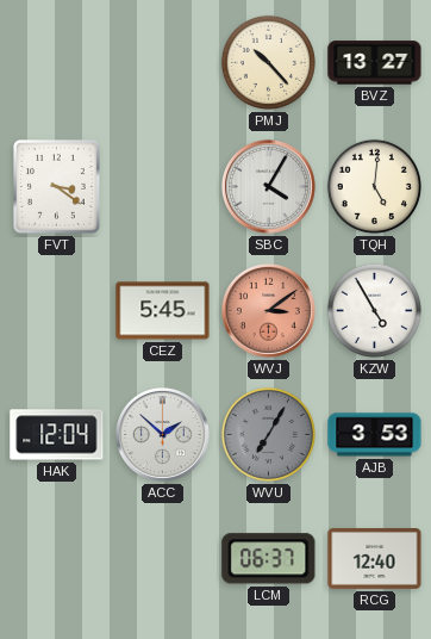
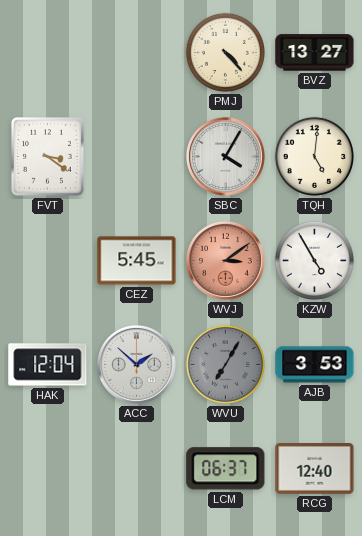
PMJ: 10:23 -> 4:23 (225, 52)
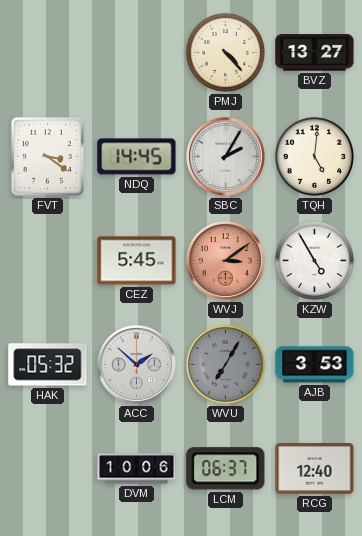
NDQ: none -> 14:45 (137, 157)
SBC: 4:05 -> 2:05 (225, 156)
HAK: 12:04 -> 05:32 (48, 365)
DVM: none -> 10:06 (137, 469)
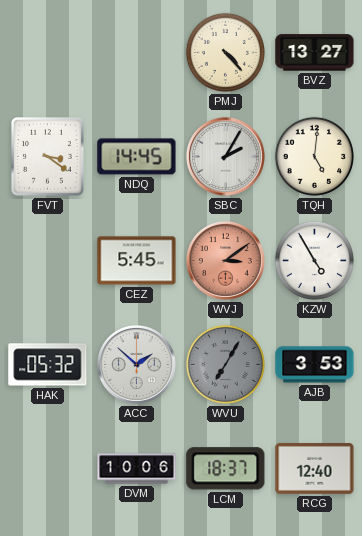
LCM: 06:37 -> 18:37 (226, 469)
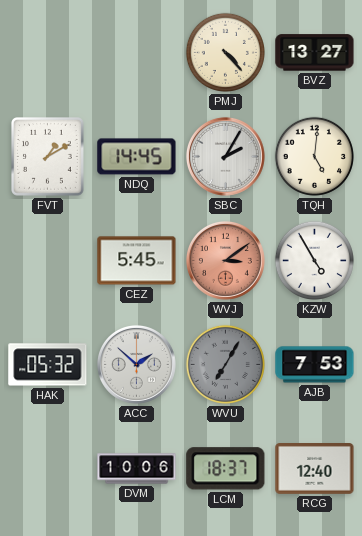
FVT: 3:21 -> 1:10 (48, 157)
AJB: 3:53 -> 7:53 (315, 365)
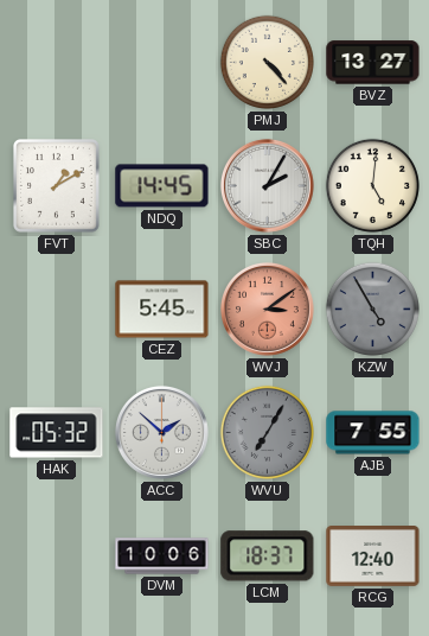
KZW dial: white -> grey (372, 309)
AJB: 7:53 -> 7:55 (373, 433)
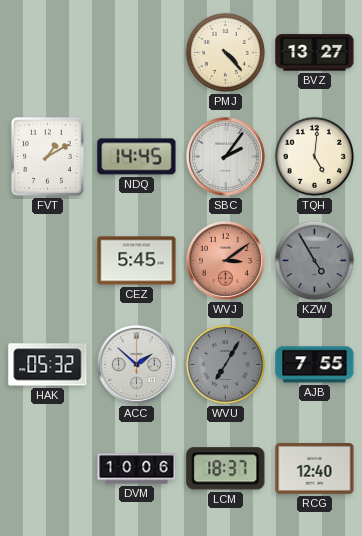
SBC: 2:05 -> 2:06 (225, 156)
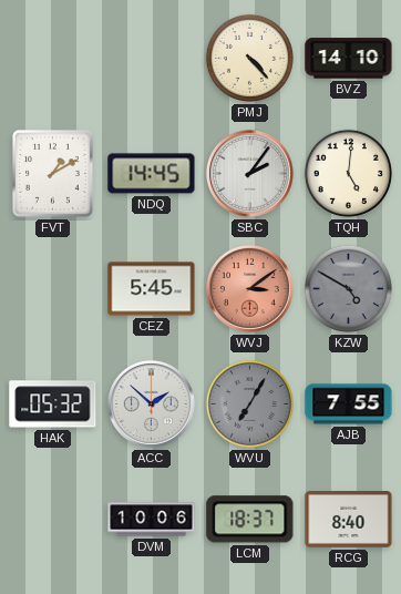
BVZ: 13:27 -> 14:10 (349, 59)
KZW: 4:55 -> 4:50 (348, 288)
RCG: 12:40 -> 8:40 (349, 520)
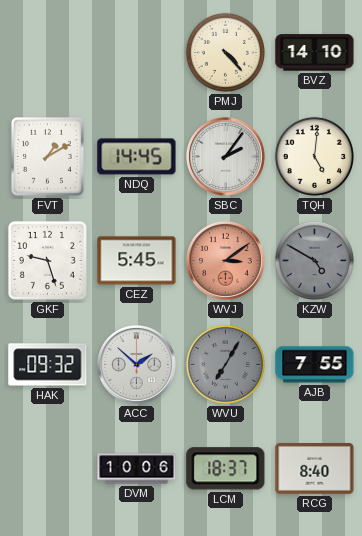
GKF: none -> 9:27 (47, 260)
HAK: 05:32 -> 09:32 (48, 365)
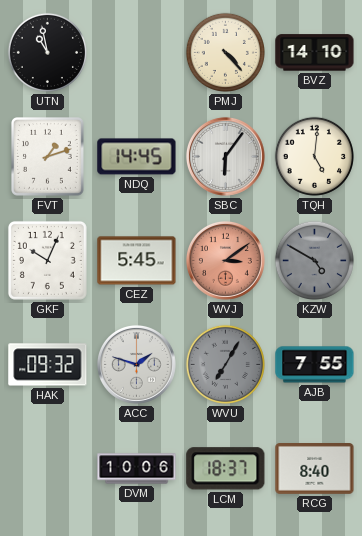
UTN: none -> 10:58 (47, 52)
FVT: 1:10 -> 1:12 (48, 157)
SBC: 2:06 -> 6:06 (225, 156)
GKF: 9:27 -> 10:04 (47, 260)
ACC: 1:52 -> 1:48 (136, 364)
